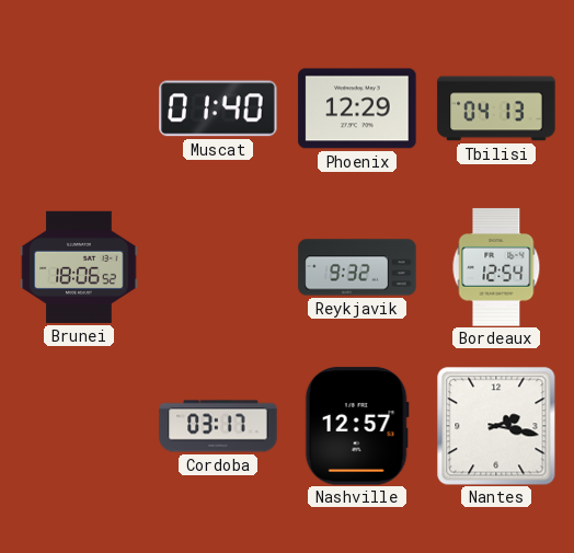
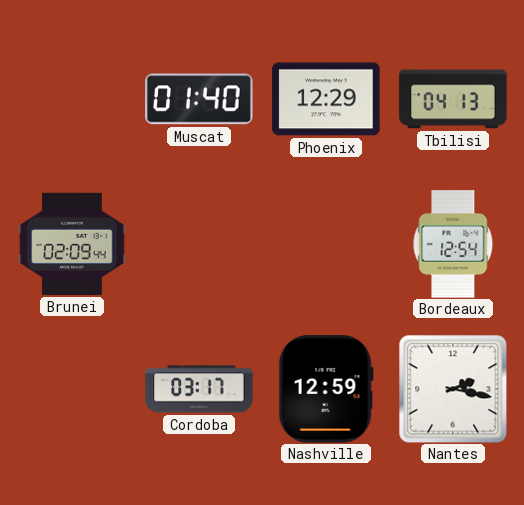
Brunei: 18:06 -> 02:09 (72, 244)
Reykjavik: 9:32 -> none (357, 267)
Nashville: 12:57 -> 12:59 (326, 389)
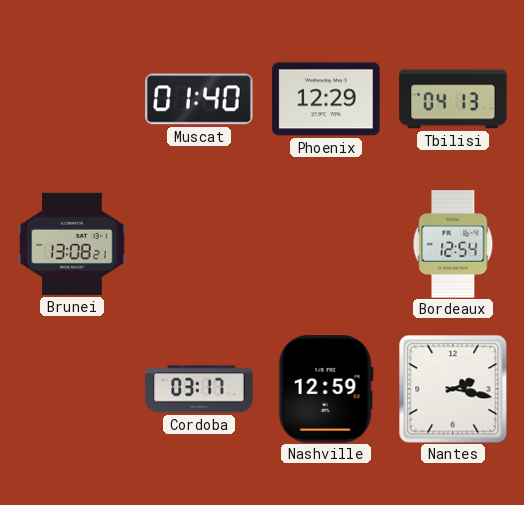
Brunei: 02:09 -> 13:08 (72, 244)
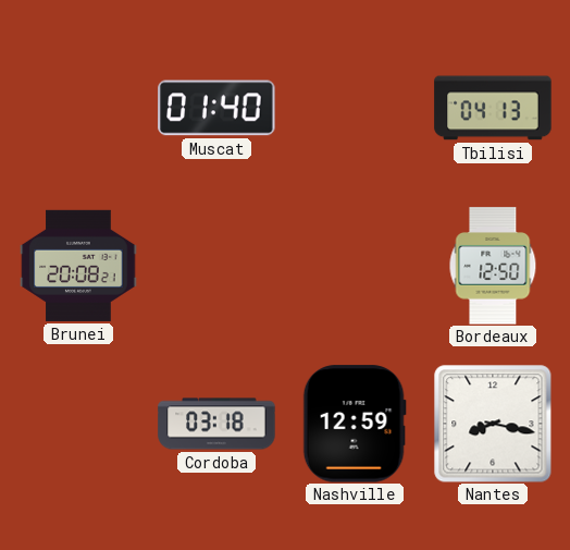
Phoenix: 12:29 -> none (326, 99)
Brunei: 13:08 -> 20:08 (78, 266)
Bordeaux: 12:54 -> 12:50 (493, 266)
Cordoba: 03:17 -> 03:18 (216, 424)
Nantes: 2:17 -> 8:17 (493, 424)
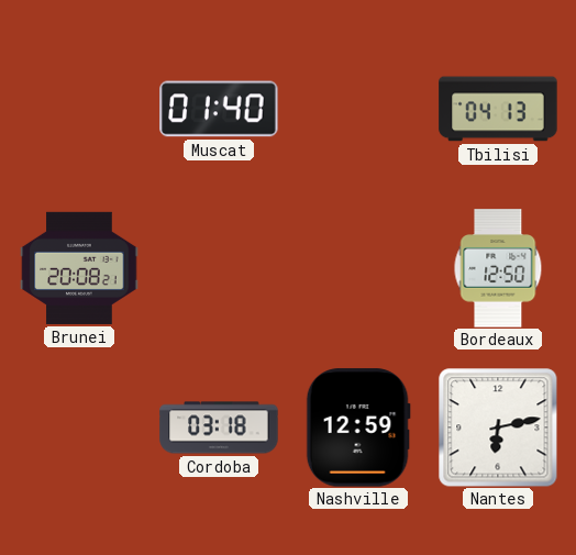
Nantes: 8:17 -> 6:13 (498, 428)
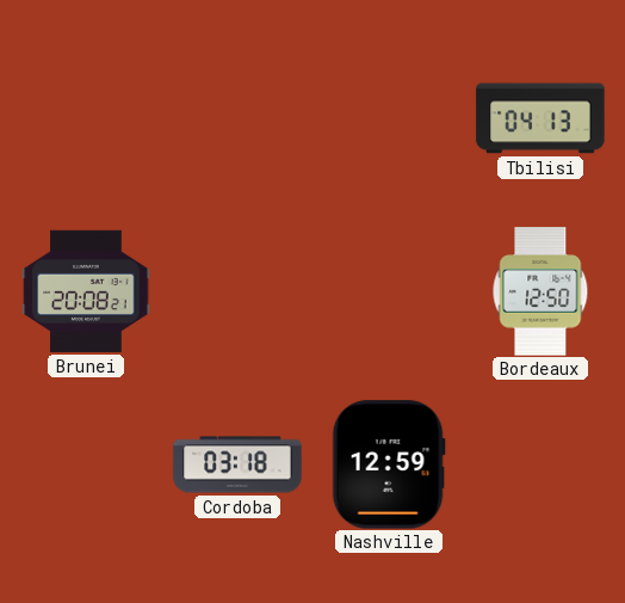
Muscat: 01:40 -> none (219, 109)
Nantes: 6:13 -> none (498, 428)
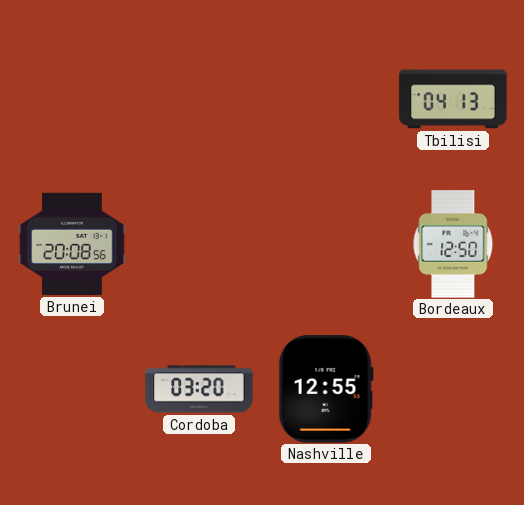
Brunei: 20:08:21 -> 20:08:56 (72, 244)
Cordoba: 03:18 -> 03:20 (199, 389)
Nashville: 12:59 -> 12:55 (326, 389)
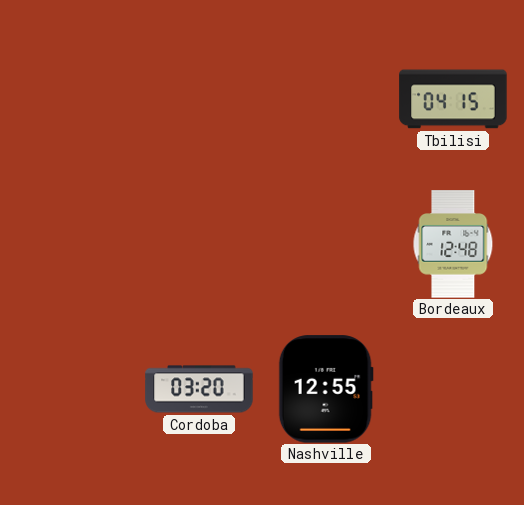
Tbilisi: 04:13 -> 04:15 (453, 99)
Brunei: 20:08 -> none (72, 244)
Bordeaux: 12:50 -> 12:48 (453, 244)
